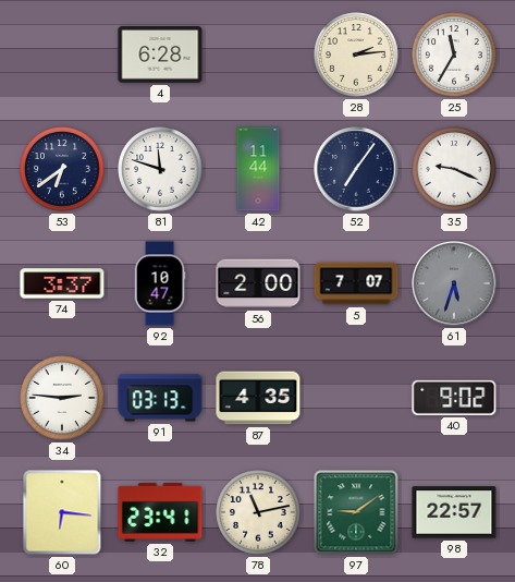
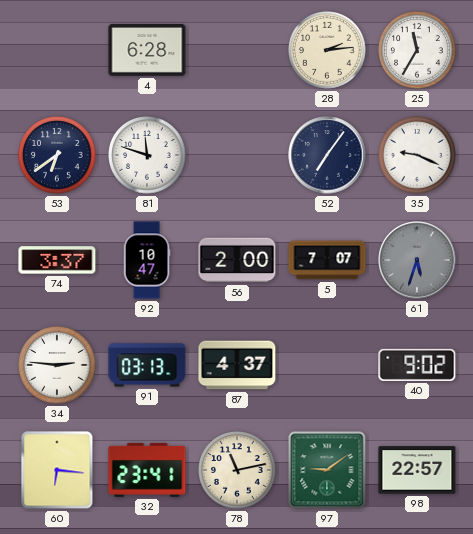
42: 11:44 -> none (258, 169)
87: 4:35 -> 4:37 (237, 365)
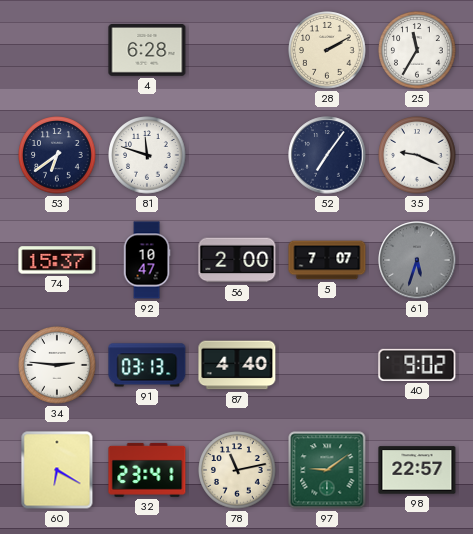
28: 2:14 -> 2:10 (327, 50)
74: 3:37 -> 15:37 (57, 260)
87: 4:37 -> 4:40 (237, 365)
60: 6:16 -> 6:20 (57, 470)
